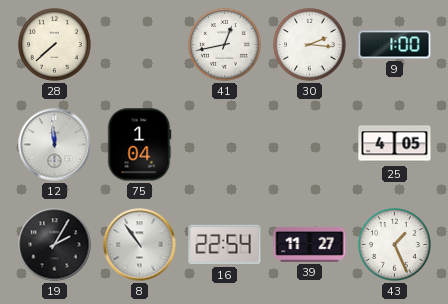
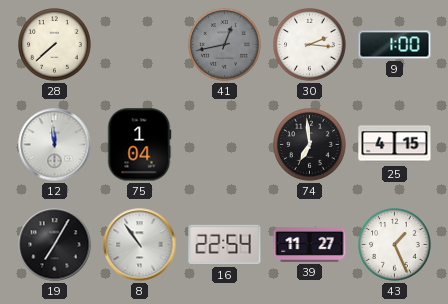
41 dial: white -> grey (225, 45)
74: none -> 6:59 (310, 145)
25: 4:05 -> 4:15 (395, 145)
19: 2:05 -> 7:05 (55, 245)
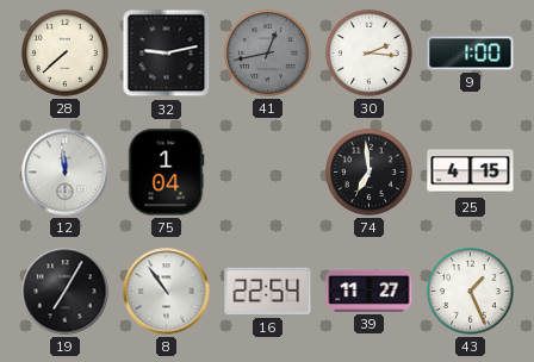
32: none -> 9:13 (167, 54)
